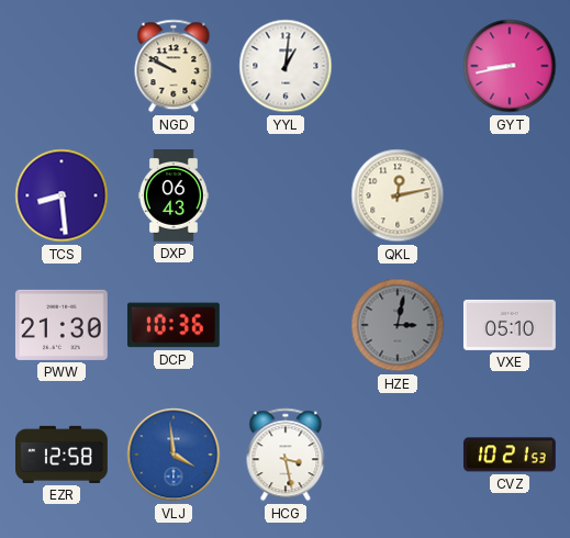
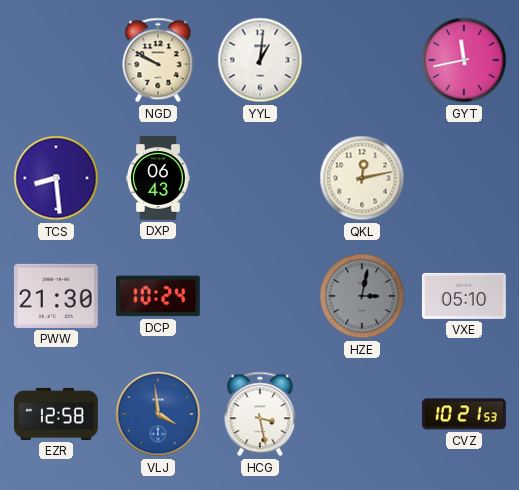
GYT: 8:43 -> 11:43 (464, 60)
DCP: 10:36 -> 10:24 (158, 296)
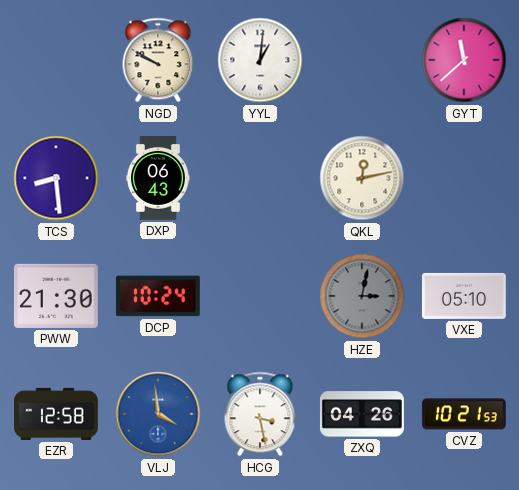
GYT: 11:43 -> 11:38 (464, 60)
ZXQ: none -> 04:26 (362, 414)
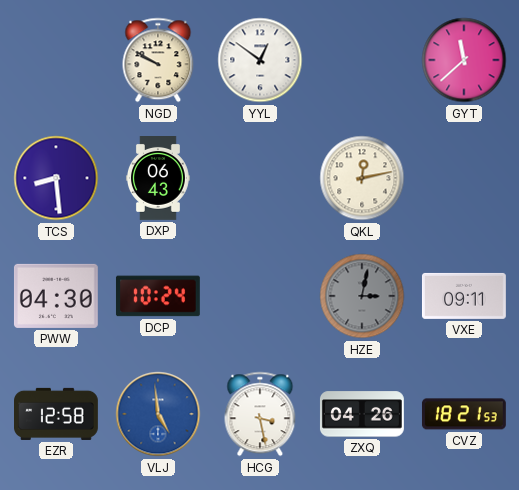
YYL: 1:01 -> 12:51 (260, 60)
PWW: 21:30 -> 04:30 (56, 296)
VXE: 05:10 -> 09:11 (464, 296)
VLJ: 3:59 -> 4:59 (158, 414)
CVZ: 10:21 -> 18:21 (464, 414)
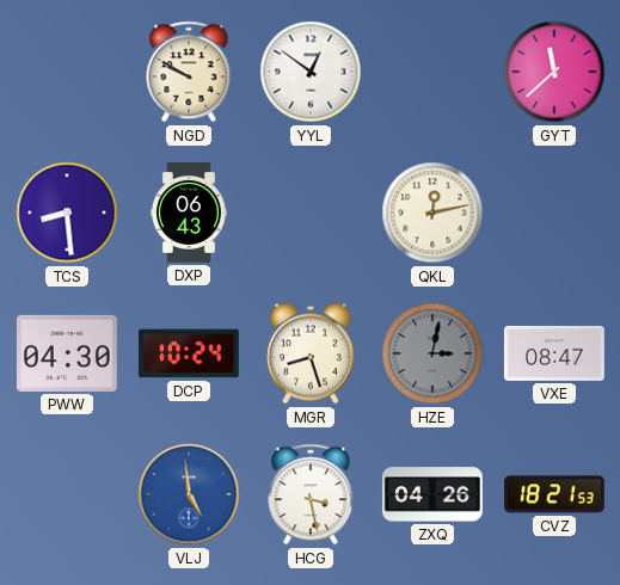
MGR: none -> 8:27 (311, 353)
VXE: 09:11 -> 08:47 (554, 353)
EZR: 12:58 -> none (57, 414)
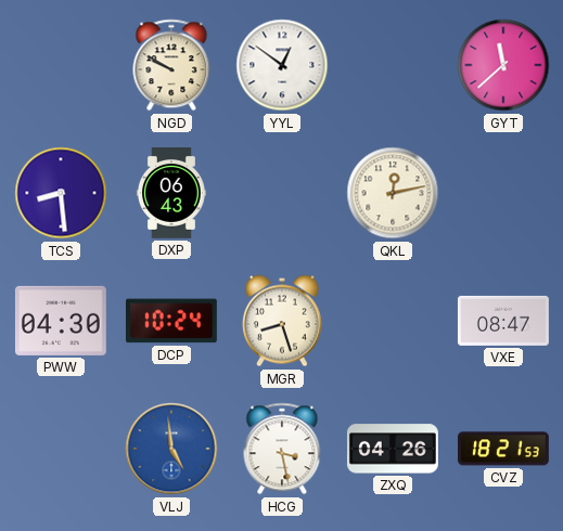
HZE: 3:02 -> none (432, 353)
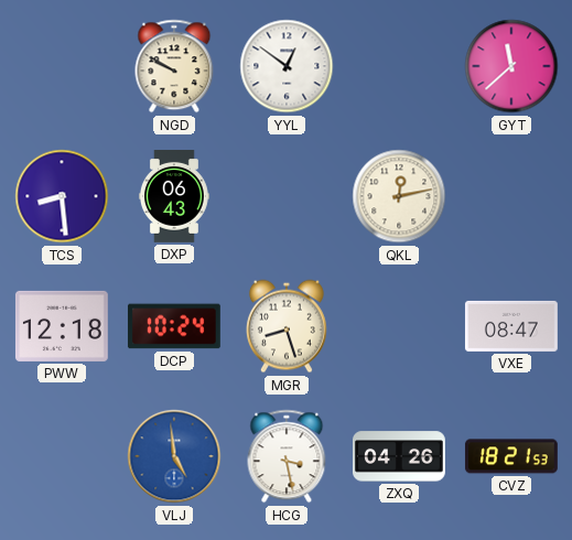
PWW: 04:30 -> 12:18 (62, 326)
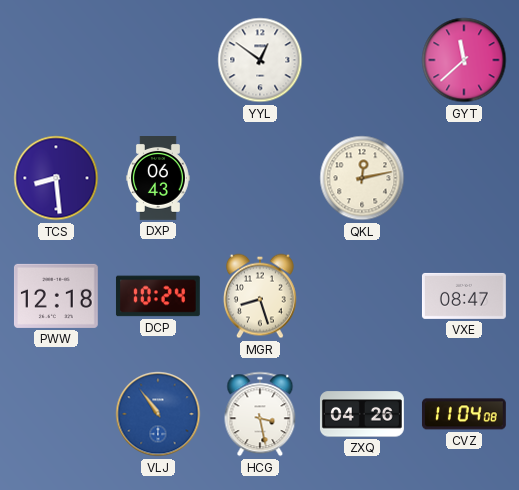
NGD: 9:50 -> none (174, 66)
VLJ: 4:59 -> 10:54 (158, 414)
CVZ: 18:21 -> 11:04 (464, 414)
